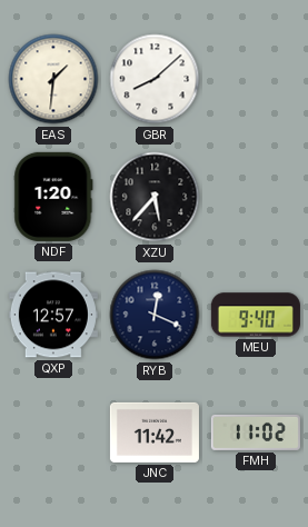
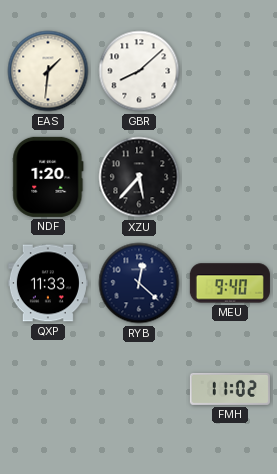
QXP: 12:57 -> 11:33 (48, 283)
RYB: 12:19 -> 12:22 (139, 283)
JNC: 11:42 -> none (155, 432)
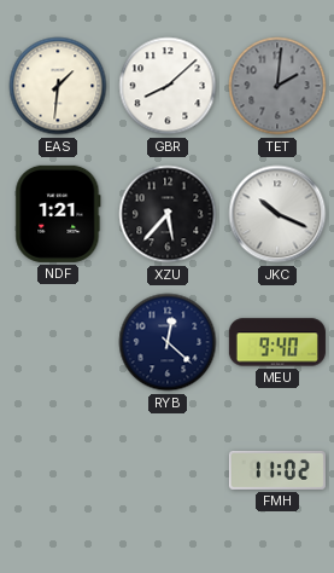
TET: none -> 2:01 (277, 86)
NDF: 1:20 -> 1:21 (58, 214)
JKC: none -> 10:19 (277, 214)
QXP: 11:33 -> none (48, 283)
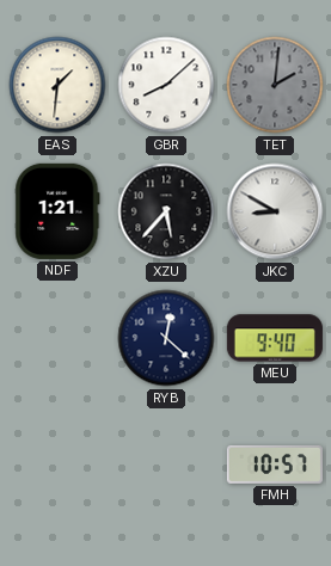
JKC: 10:19 -> 8:50 (275, 211)
FMH: 11:02 -> 10:57 (275, 465)
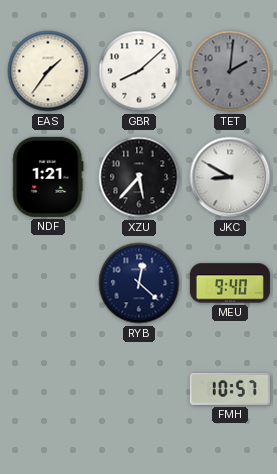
EAS: 1:31 -> 1:36 (48, 71)
